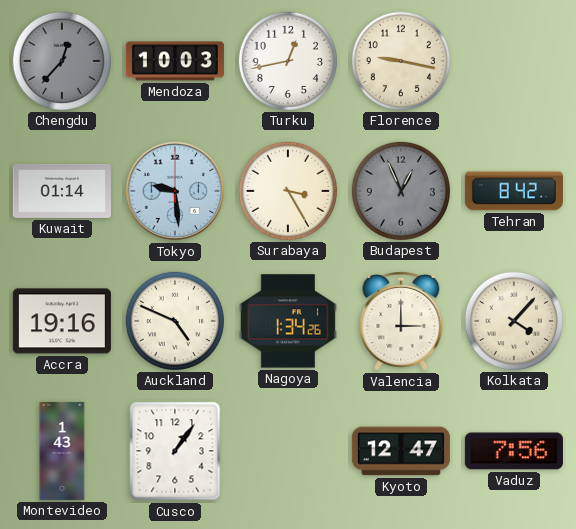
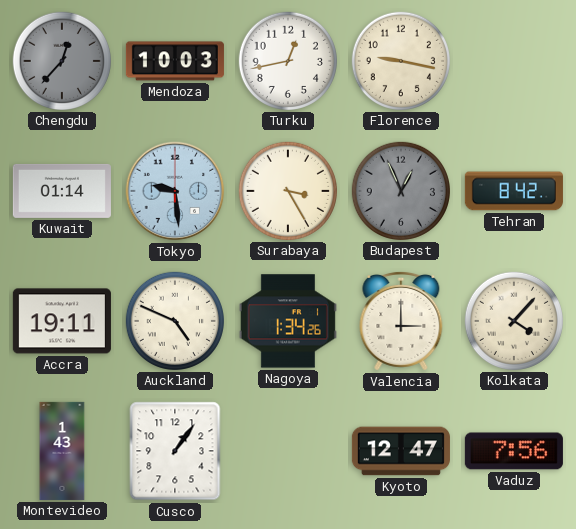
Accra: 19:16 -> 19:11 (62, 321)
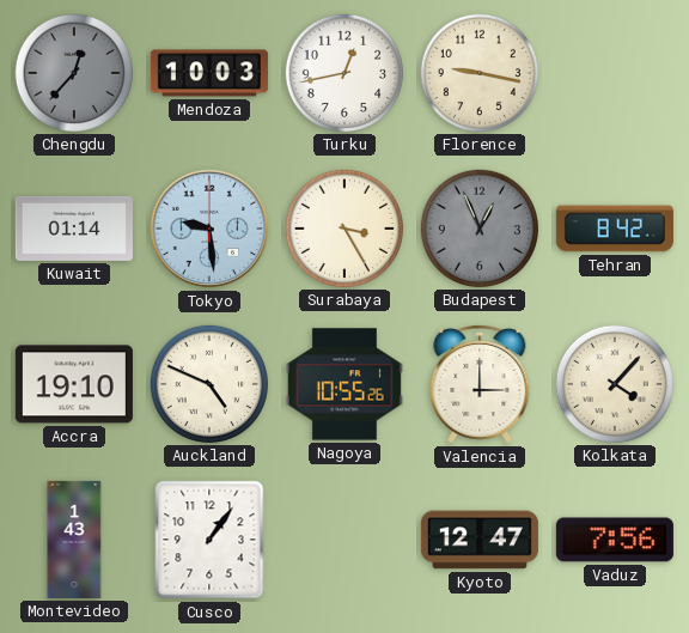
Accra: 19:11 -> 19:10 (74, 384)
Nagoya: 1:34 -> 10:55 (344, 384)
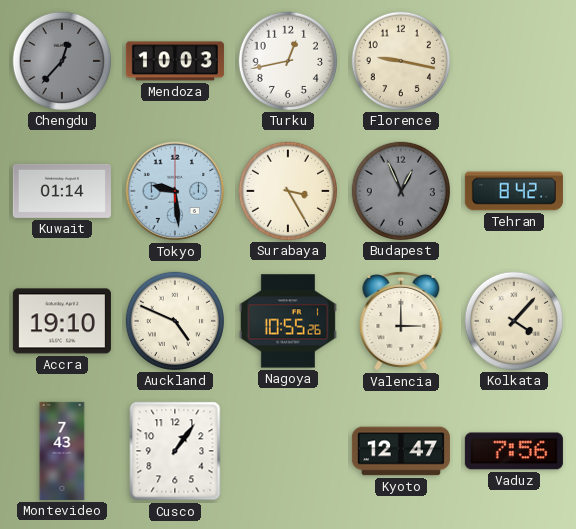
Montevideo: 1:43 -> 7:43 (62, 451)
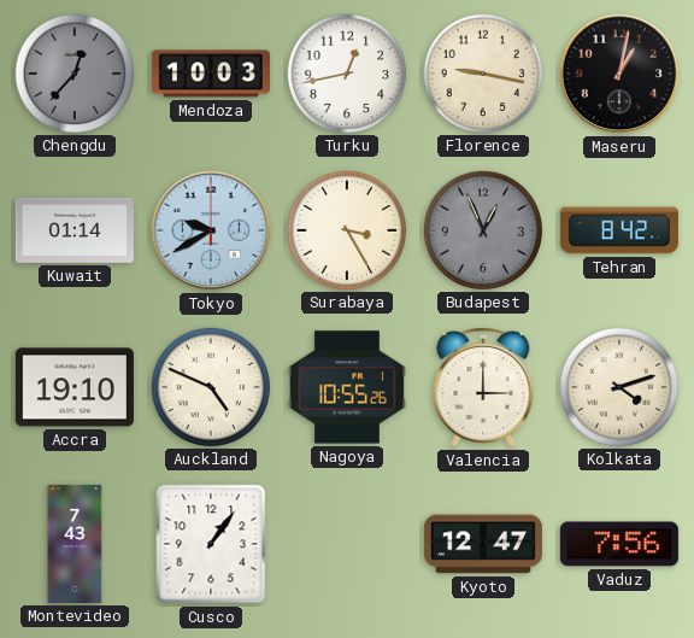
Maseru: none -> 1:02 (619, 74)
Tokyo: 9:29 -> 9:40 (211, 230)
Kolkata: 4:07 -> 4:12 (619, 387)
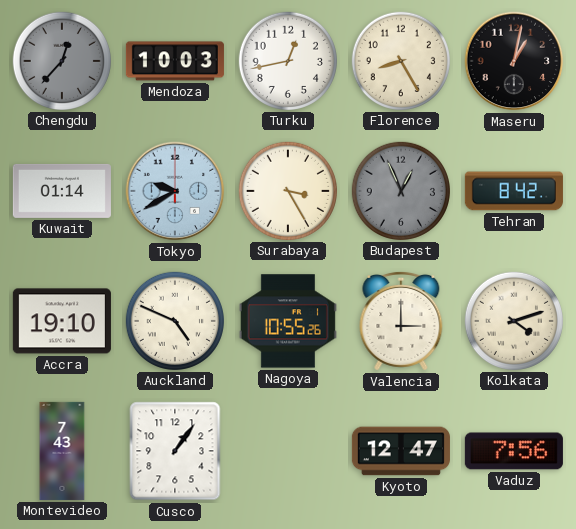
Florence: 9:17 -> 8:25 (401, 61)
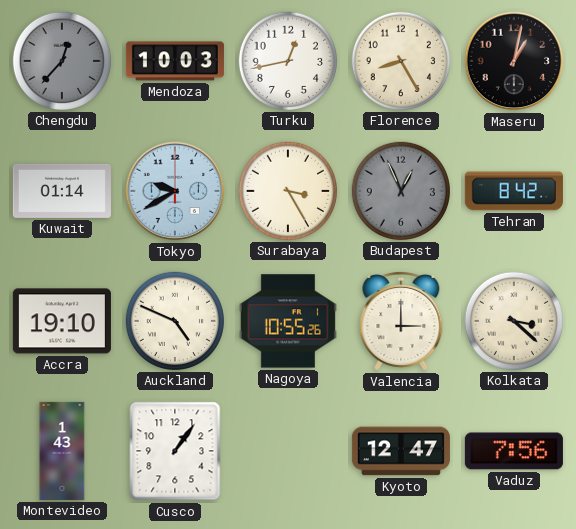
Kolkata: 4:12 -> 3:22 (514, 321)
Montevideo: 7:43 -> 1:43 (62, 451)
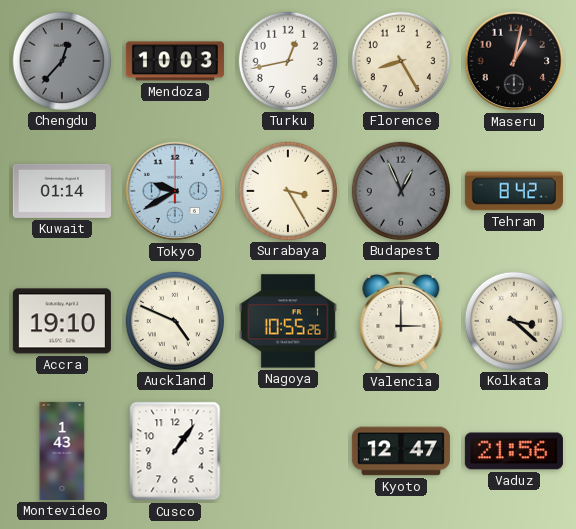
Vaduz: 7:56 -> 21:56 (514, 451)
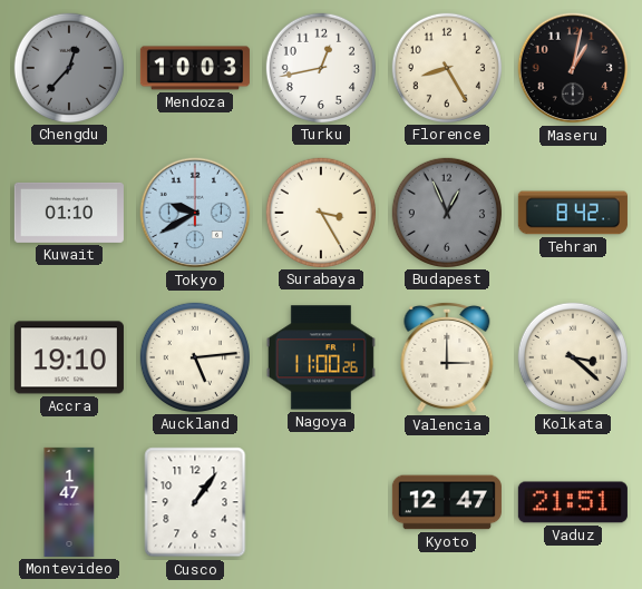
Kuwait: 01:14 -> 01:10 (69, 213)
Auckland: 4:49 -> 5:14 (195, 357)
Nagoya: 10:55 -> 11:00 (321, 357)
Montevideo: 1:43 -> 1:47 (69, 502)
Vaduz: 21:56 -> 21:51 (573, 502)
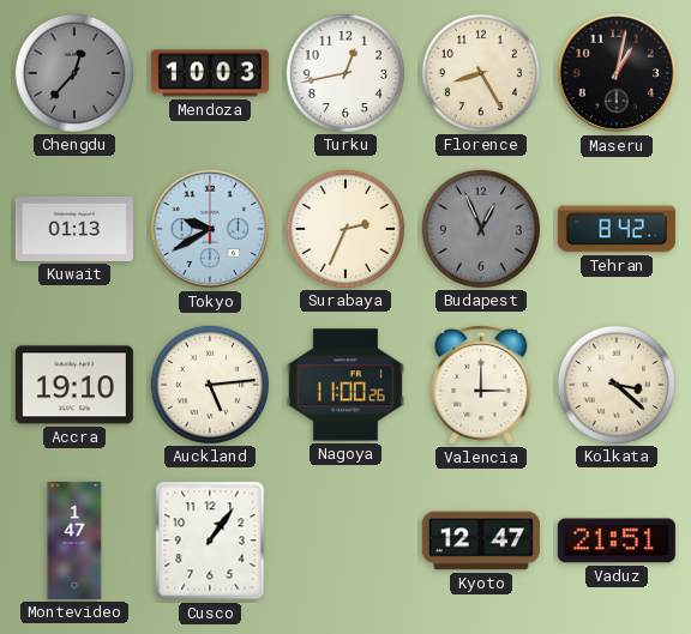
Kuwait: 01:10 -> 01:13 (74, 229)
Surabaya: 3:25 -> 2:34 (345, 229)
